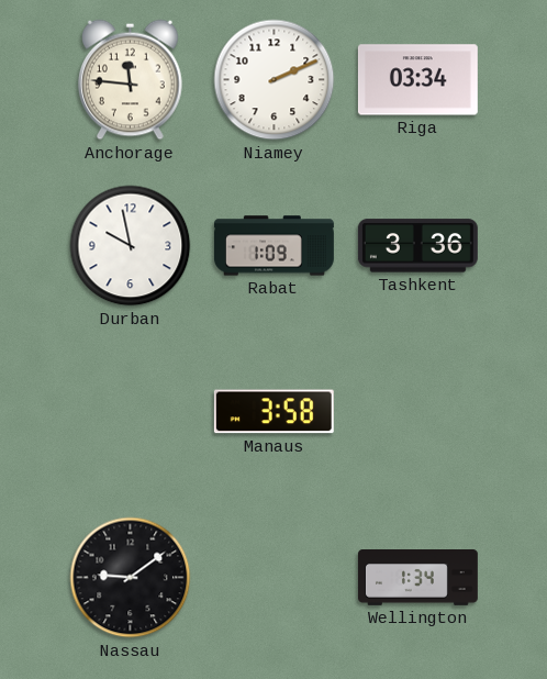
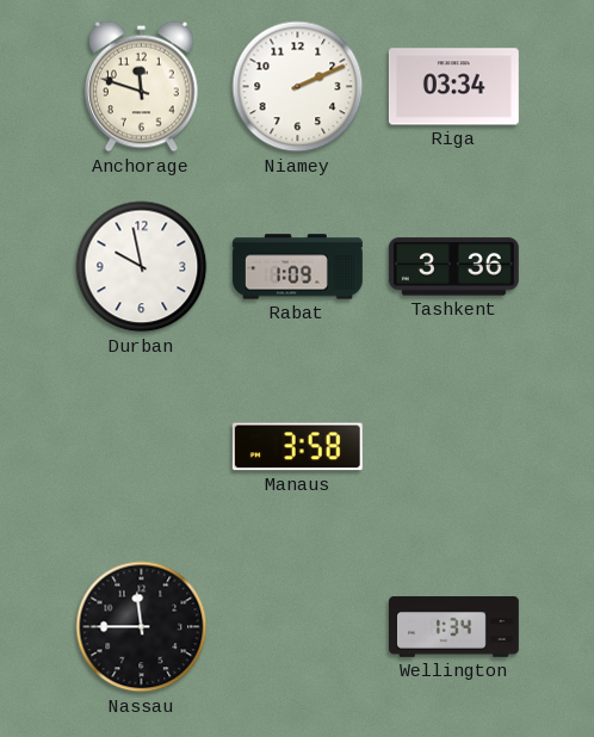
Anchorage: 11:46 -> 11:48 (142, 87)
Nassau: 9:09 -> 11:45 (142, 627)
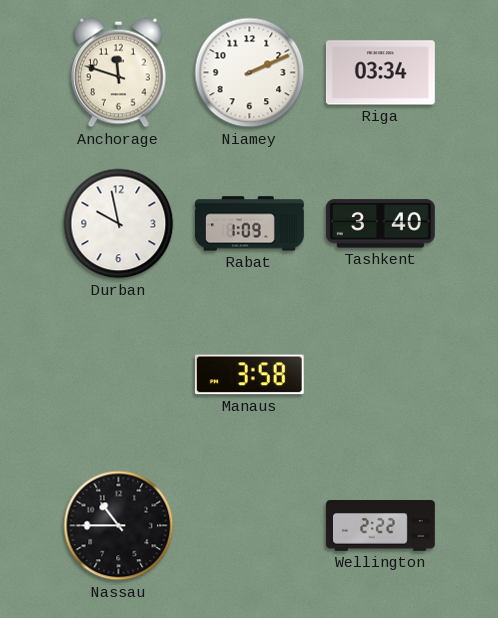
Tashkent: 3:36 -> 3:40 (380, 224)
Nassau: 11:45 -> 10:45 (119, 526)
Wellington: 1:34 -> 2:22 (381, 526)
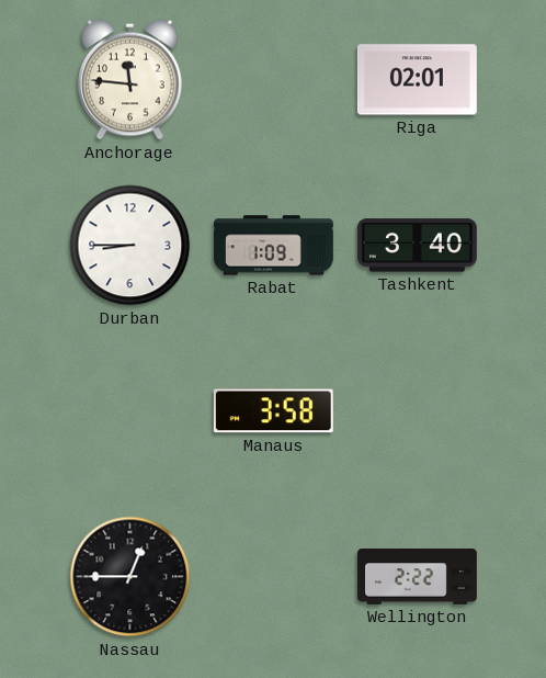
Anchorage: 11:48 -> 11:46 (130, 80)
Niamey: 2:11 -> none (250, 73)
Riga: 03:34 -> 02:01 (417, 80)
Durban: 9:58 -> 8:45 (130, 246)
Nassau: 10:45 -> 12:45 (130, 577)
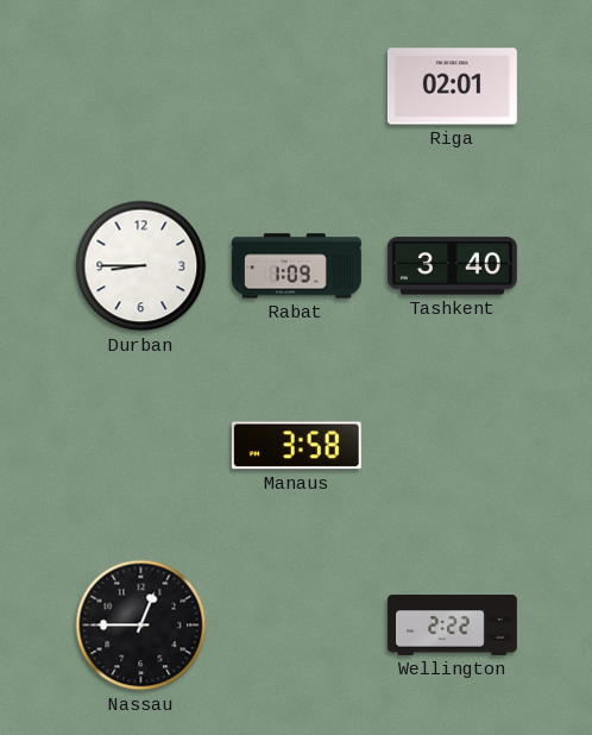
Anchorage: 11:46 -> none (130, 80)
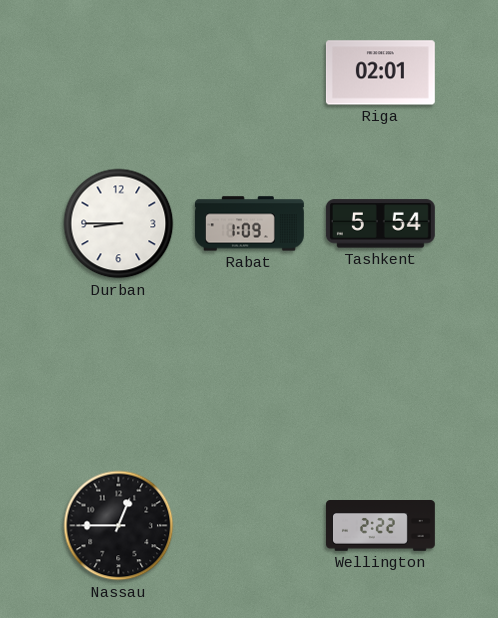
Tashkent: 3:40 -> 5:54 (380, 224)
Manaus: 3:58 -> none (296, 446)
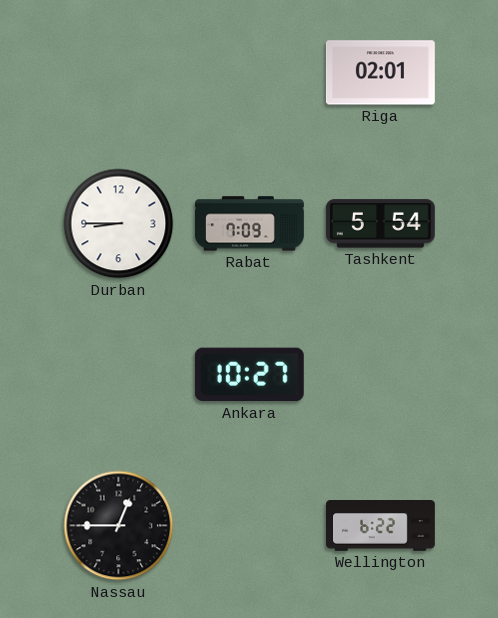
Rabat: 1:09 -> 7:09 (249, 224)
Ankara: none -> 10:27 (249, 375)
Wellington: 2:22 -> 6:22 (381, 526)
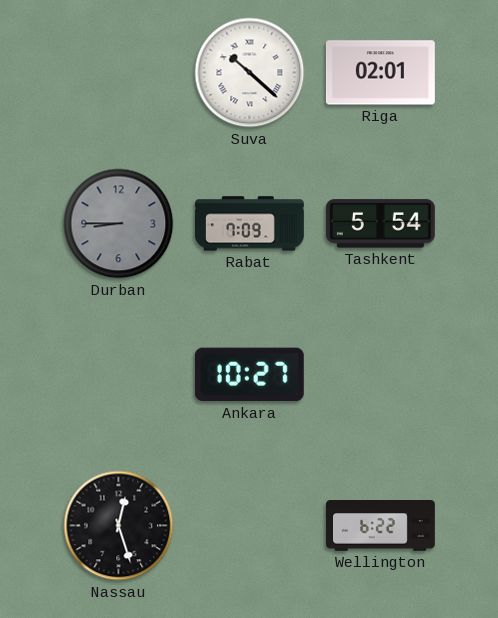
Suva: none -> 10:22 (250, 73)
Durban dial: white -> grey (119, 224)
Nassau: 12:45 -> 12:27 (119, 526)
